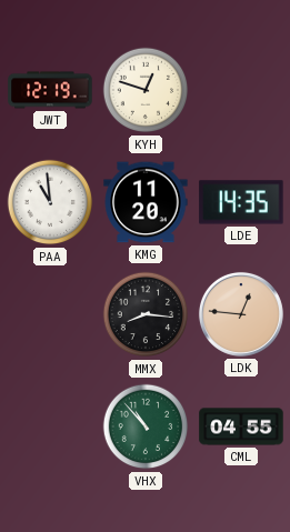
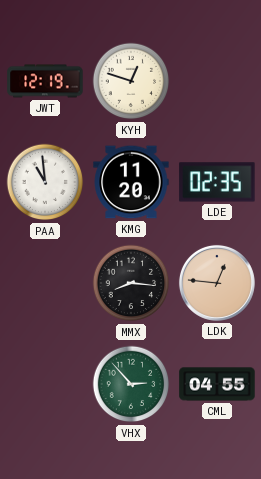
LDE: 14:35 -> 02:35 (217, 182)
VHX: 10:53 -> 2:53 (131, 384)
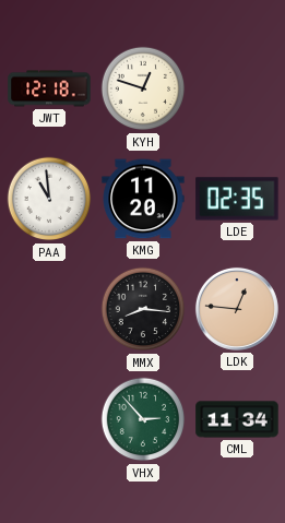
JWT: 12:19 -> 12:18 (49, 88)
CML: 04:55 -> 11:34 (237, 419)
